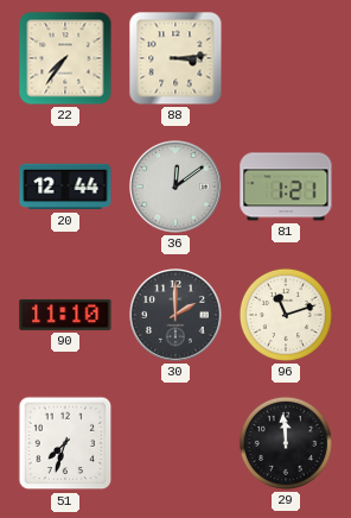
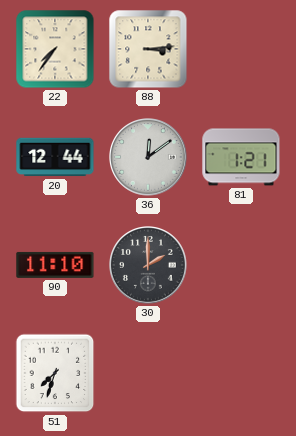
96: 11:12 -> none (286, 315)
29: 11:59 -> none (286, 443)
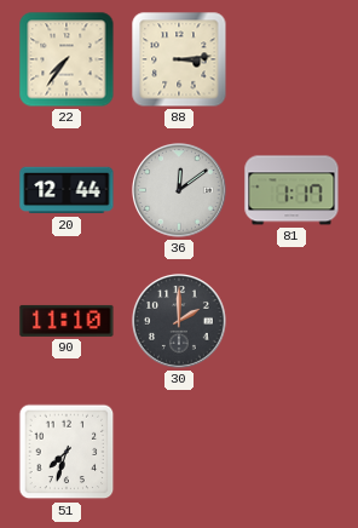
81: 1:21 -> 1:17 (291, 190)
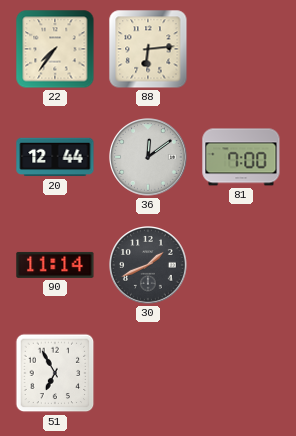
88: 3:14 -> 6:14 (148, 49)
81: 1:17 -> 7:00 (241, 157)
90: 11:10 -> 11:14 (55, 265)
30: 2:00 -> 1:41 (149, 266)
51: 7:33 -> 6:55 (55, 373)
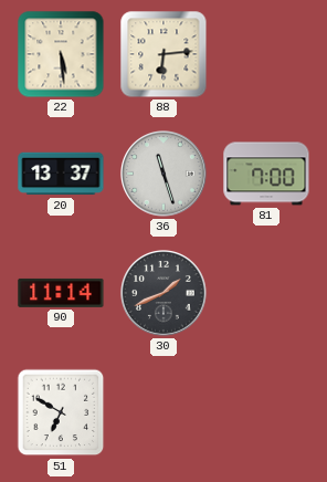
22: 7:36 -> 5:29 (61, 54)
20: 12:44 -> 13:37 (61, 174)
36: 12:09 -> 11:27 (165, 175)
51: 6:55 -> 6:50 (61, 412)
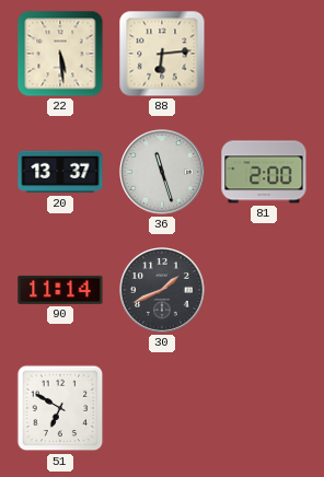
81: 7:00 -> 2:00 (264, 172)
